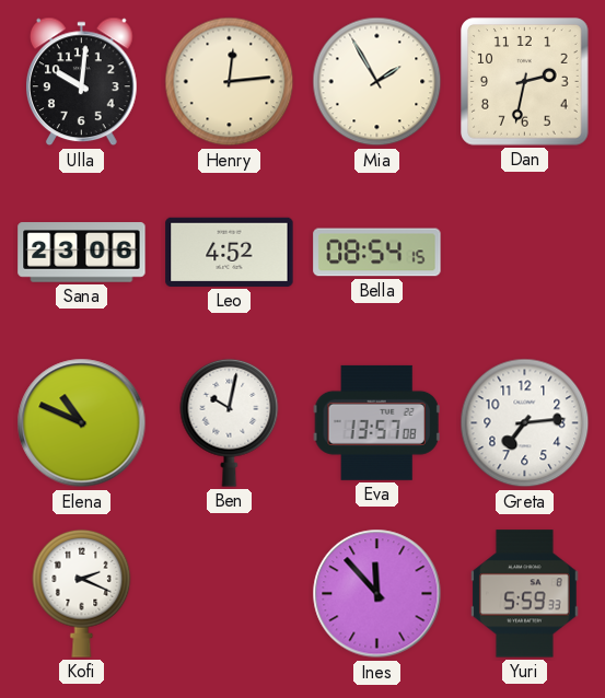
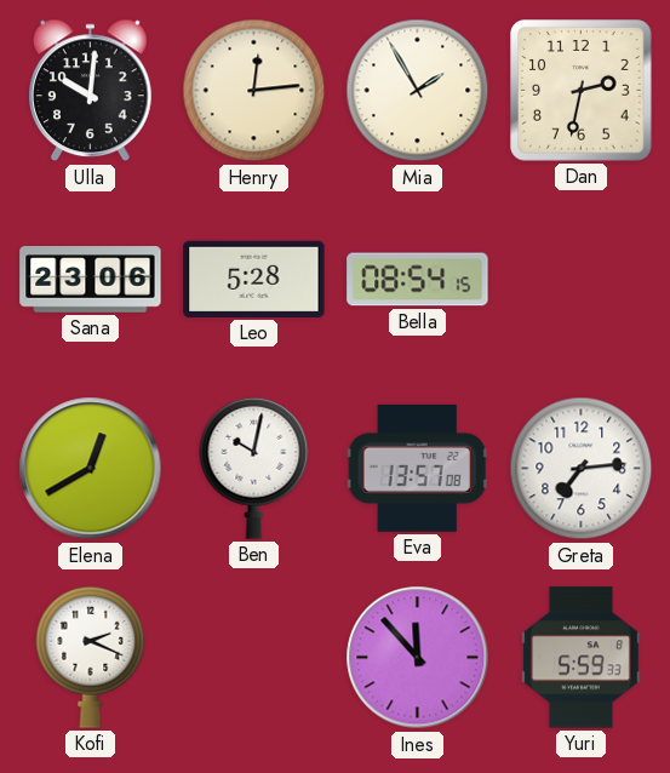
Leo: 4:52 -> 5:28 (254, 279)
Elena: 10:49 -> 12:40 (91, 469)
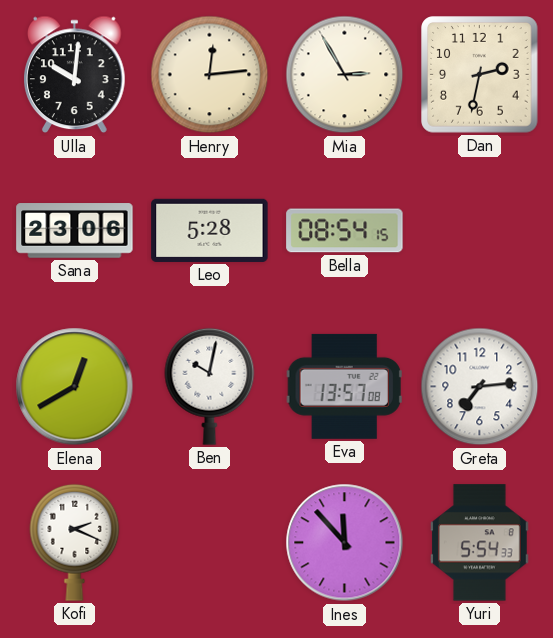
Mia: 1:55 -> 2:55 (345, 75)
Yuri: 5:59 -> 5:54 (480, 543)
